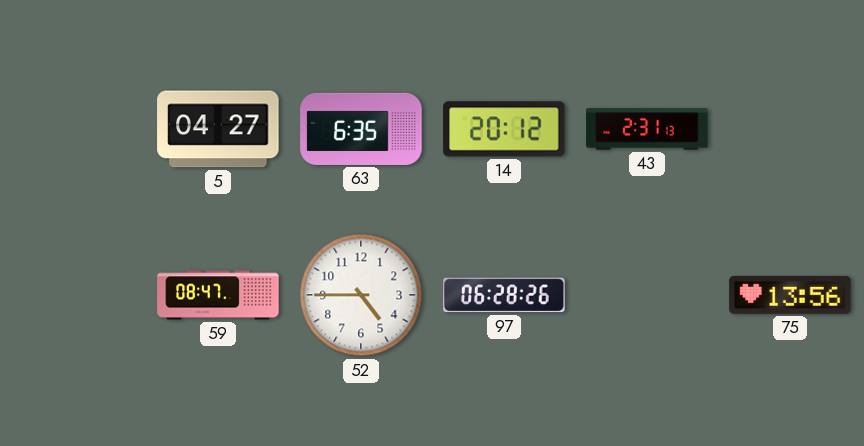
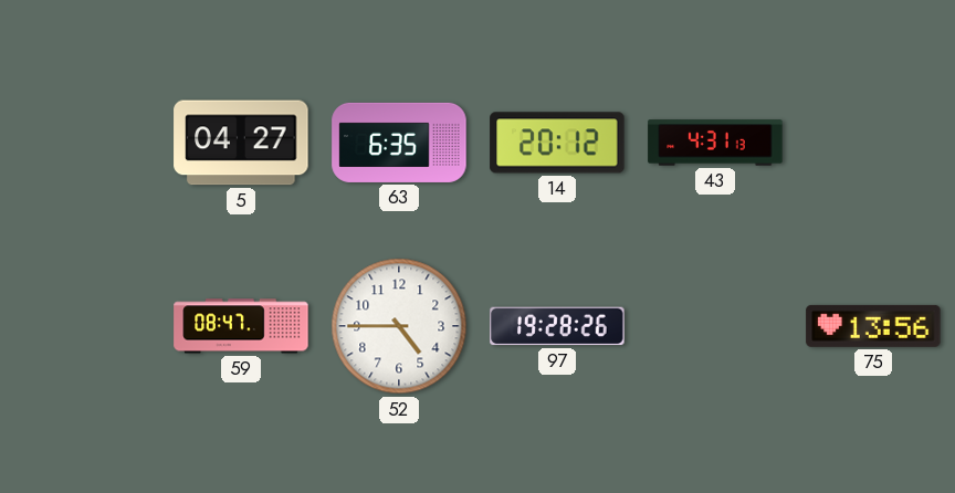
43: 2:31 -> 4:31 (715, 143)
97: 06:28 -> 19:28 (557, 326)
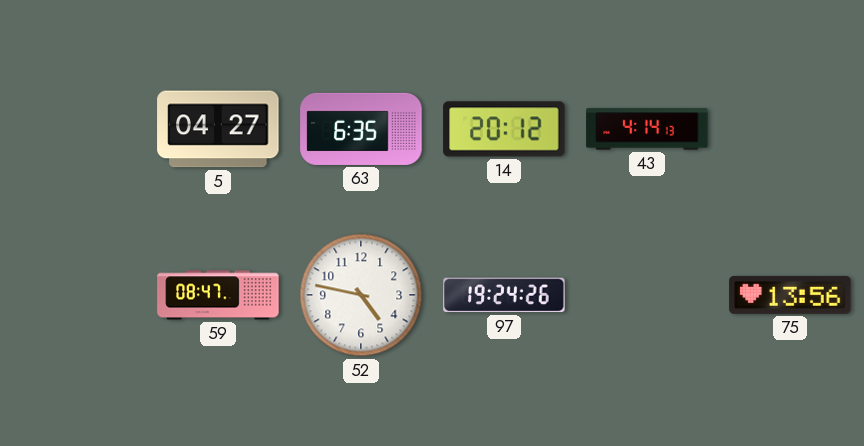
43: 4:31 -> 4:14 (647, 129)
52: 4:45 -> 4:47 (361, 295)
97: 19:28 -> 19:24 (504, 295)
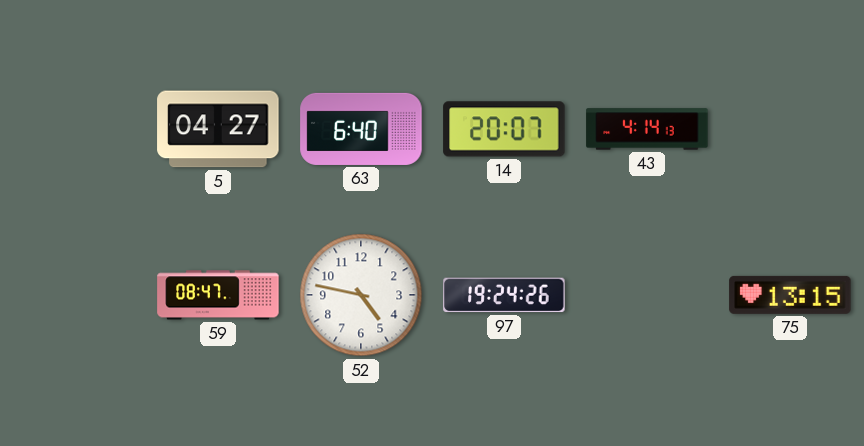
63: 6:35 -> 6:40 (361, 129)
14: 20:12 -> 20:07 (504, 129)
75: 13:56 -> 13:15 (790, 295)
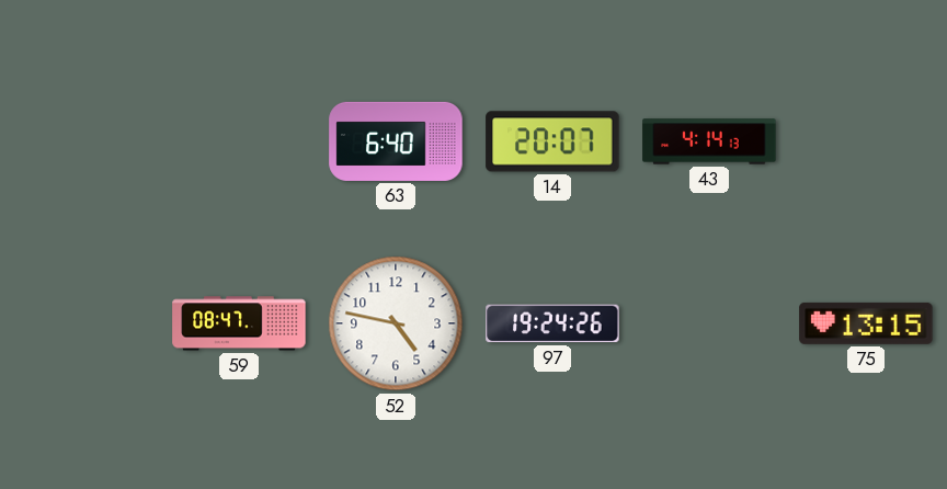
5: 04:27 -> none (218, 129)
